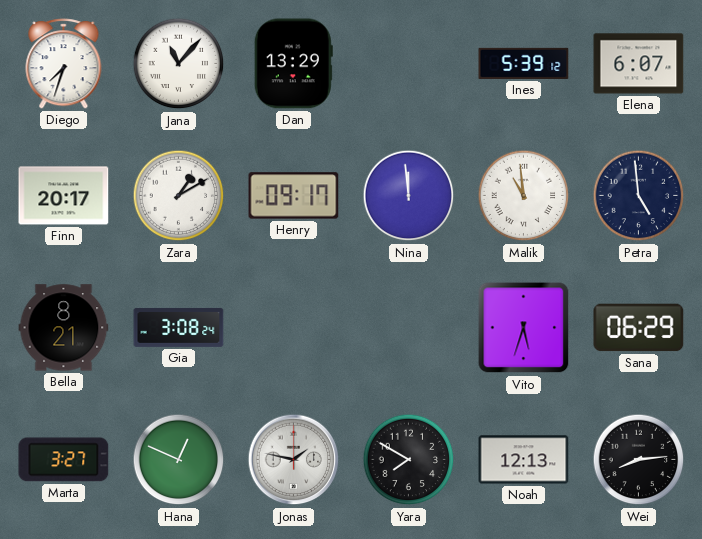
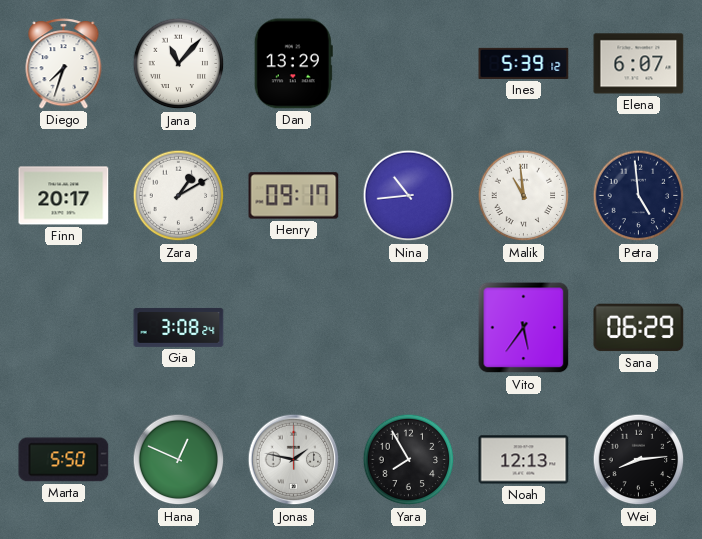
Nina: 11:59 -> 10:44 (409, 196)
Bella: 8:21 -> none (64, 328)
Vito: 5:33 -> 5:36 (524, 328)
Marta: 3:27 -> 5:50 (64, 460)
Yara: 7:50 -> 7:55 (409, 460)
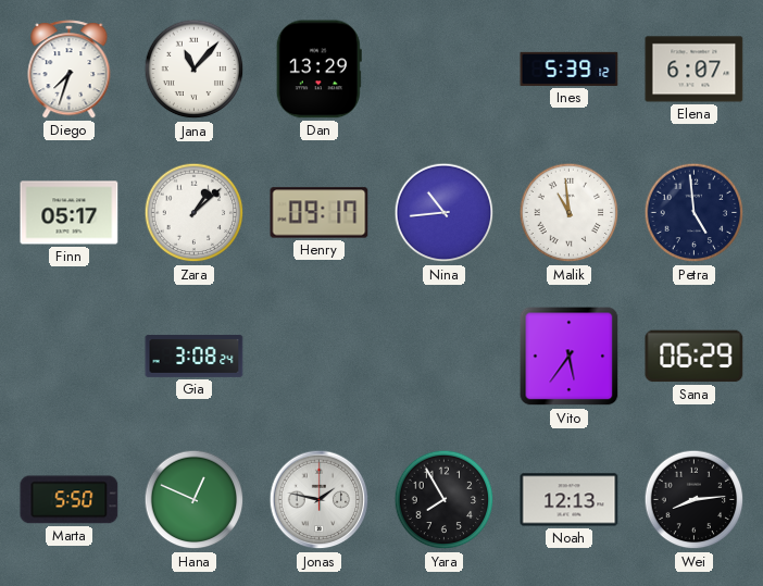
Finn: 20:17 -> 05:17 (70, 213)
Zara: 1:10 -> 1:08 (195, 213)
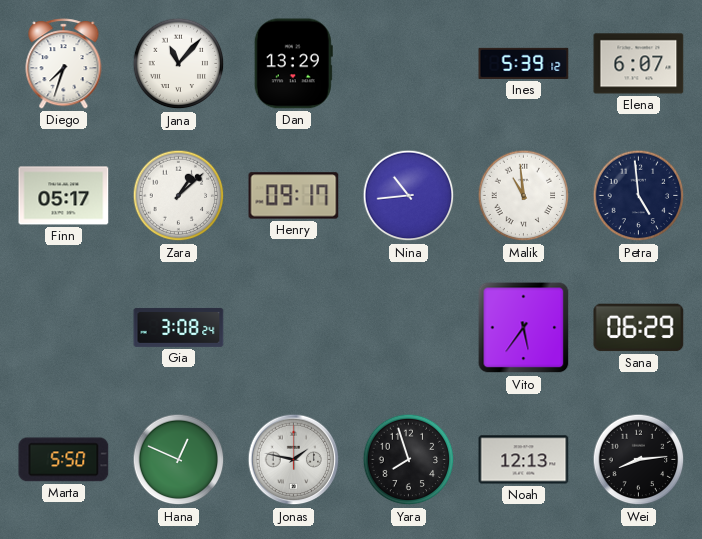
Yara: 7:55 -> 7:57 (409, 460)
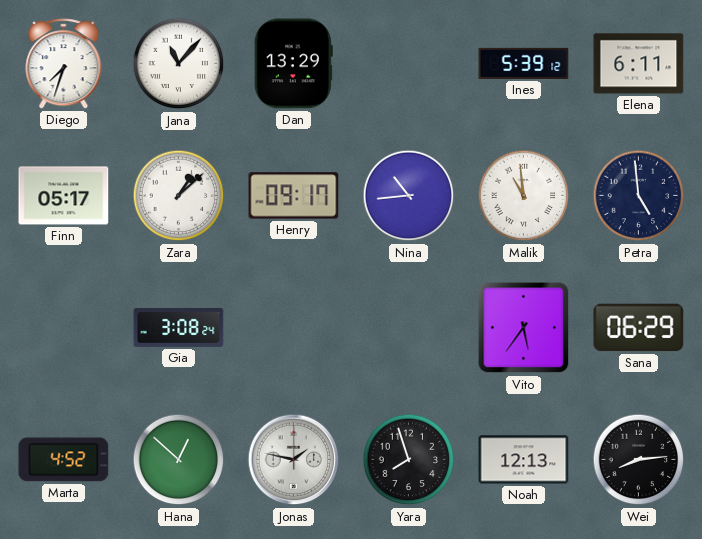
Elena: 6:07 -> 6:11 (639, 64)
Marta: 5:50 -> 4:52 (64, 460)
Hana: 12:49 -> 12:52 (179, 460)
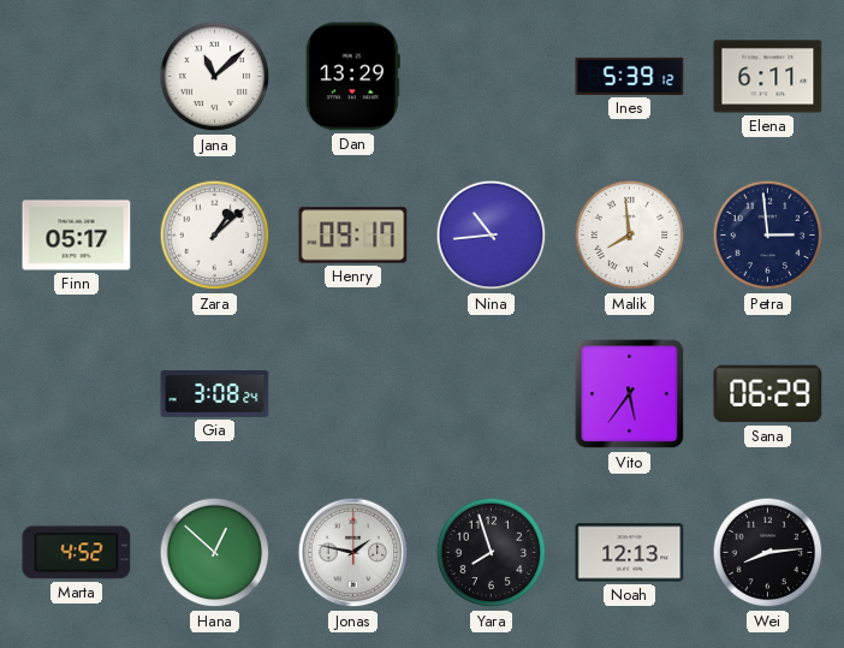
Diego: 7:33 -> none (64, 64)
Jana: 11:07 -> 11:08 (215, 77)
Malik: 10:59 -> 7:59 (630, 236)
Petra: 4:59 -> 2:59 (768, 236)
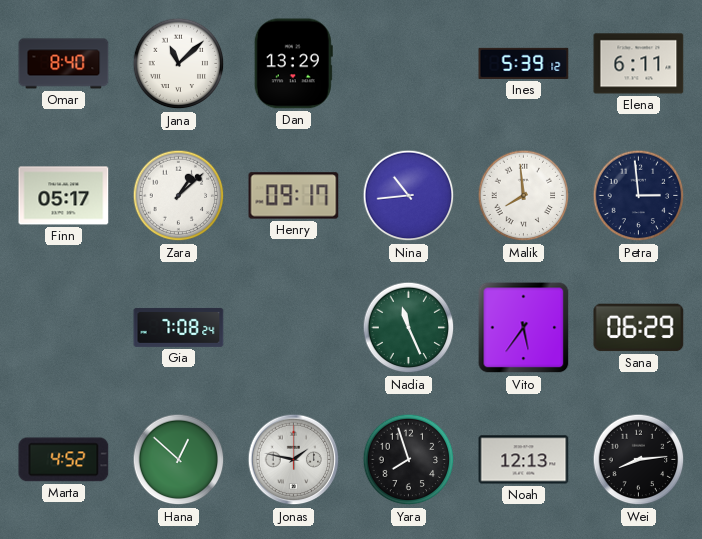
Omar: none -> 8:40 (64, 64)
Gia: 3:08 -> 7:08 (179, 327)
Nadia: none -> 11:26 (409, 328)
